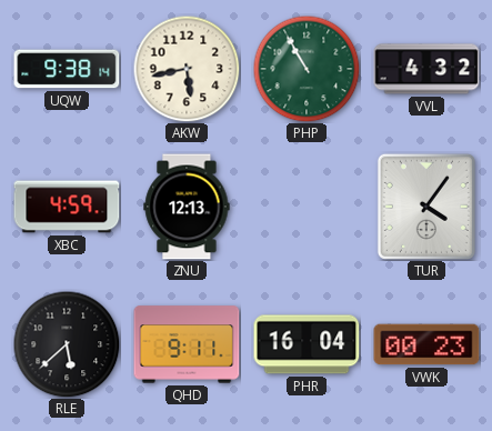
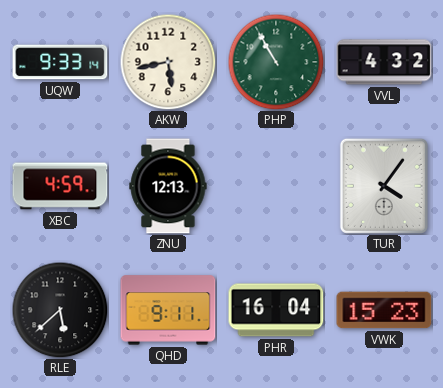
UQW: 9:38 -> 9:33 (60, 62)
VWK: 00:23 -> 15:23 (384, 310)
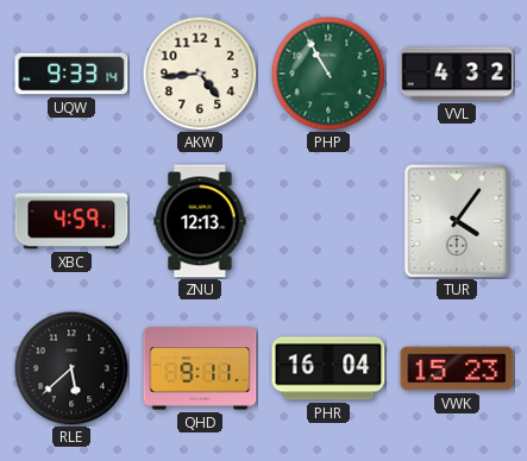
AKW: 5:43 -> 4:44 (200, 74)
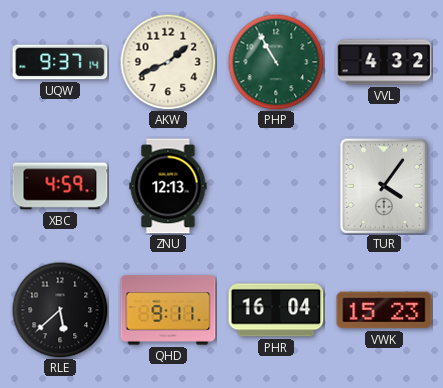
UQW: 9:33 -> 9:37 (60, 62)
AKW: 4:44 -> 1:41 (168, 62)
